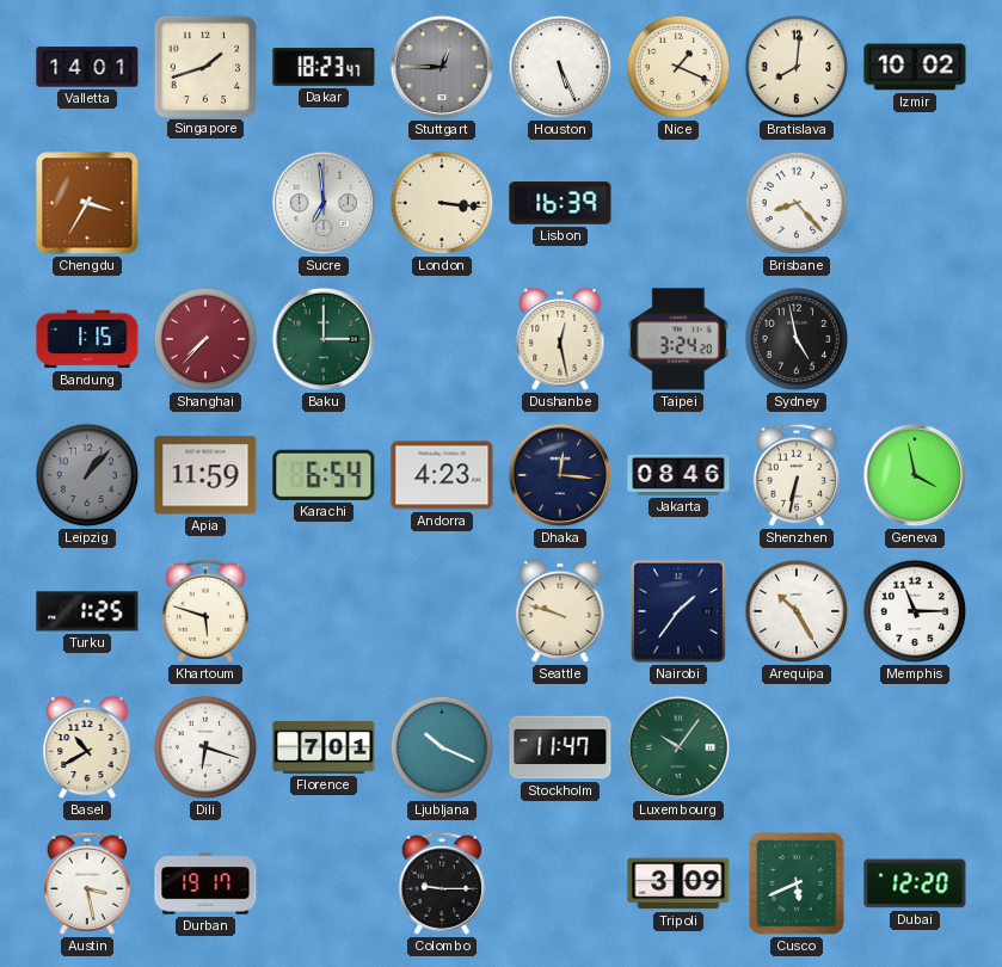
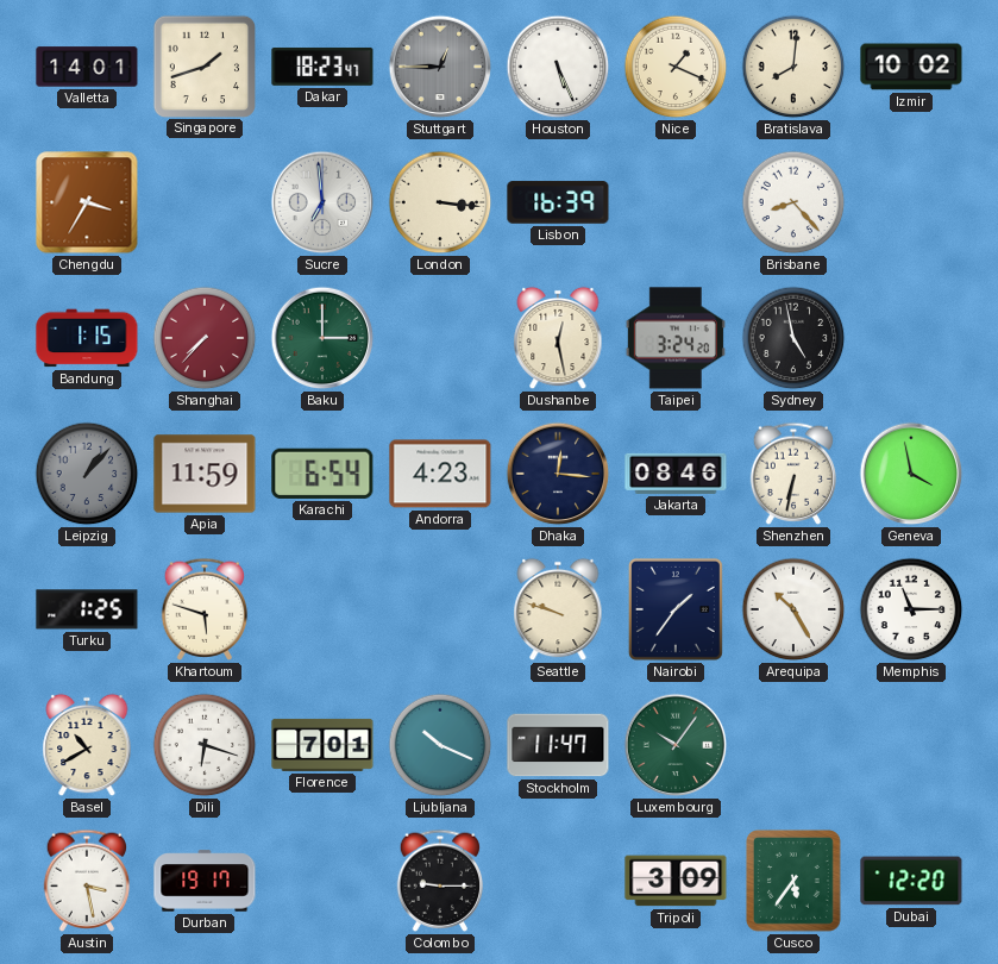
Cusco: 5:41 -> 5:36 (795, 882)
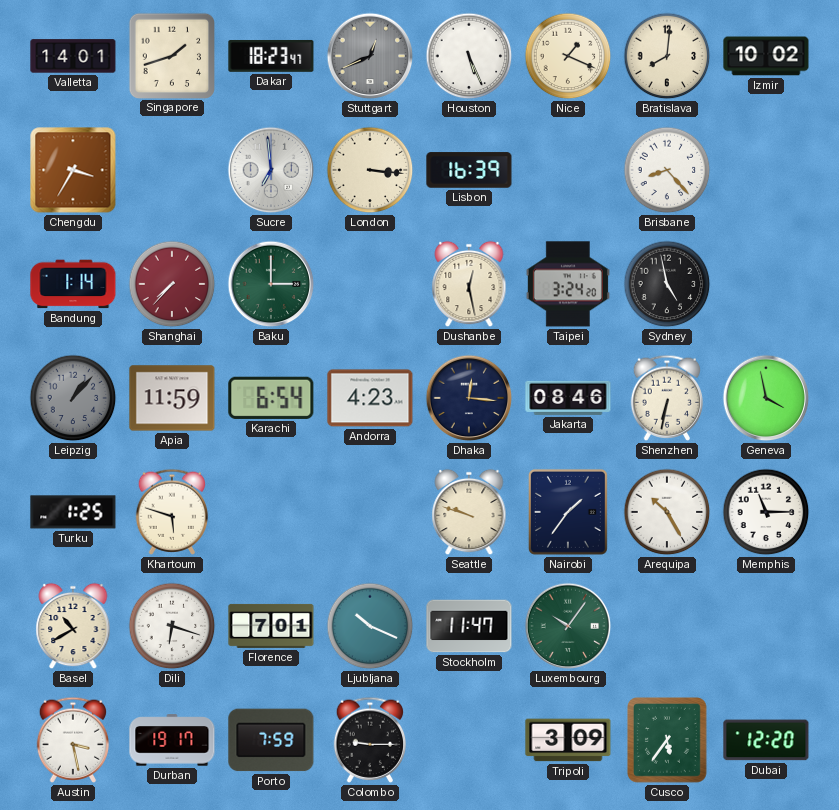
Stuttgart: 12:45 -> 12:41 (370, 56)
Bandung: 1:15 -> 1:14 (73, 284)
Porto: none -> 7:59 (271, 740)
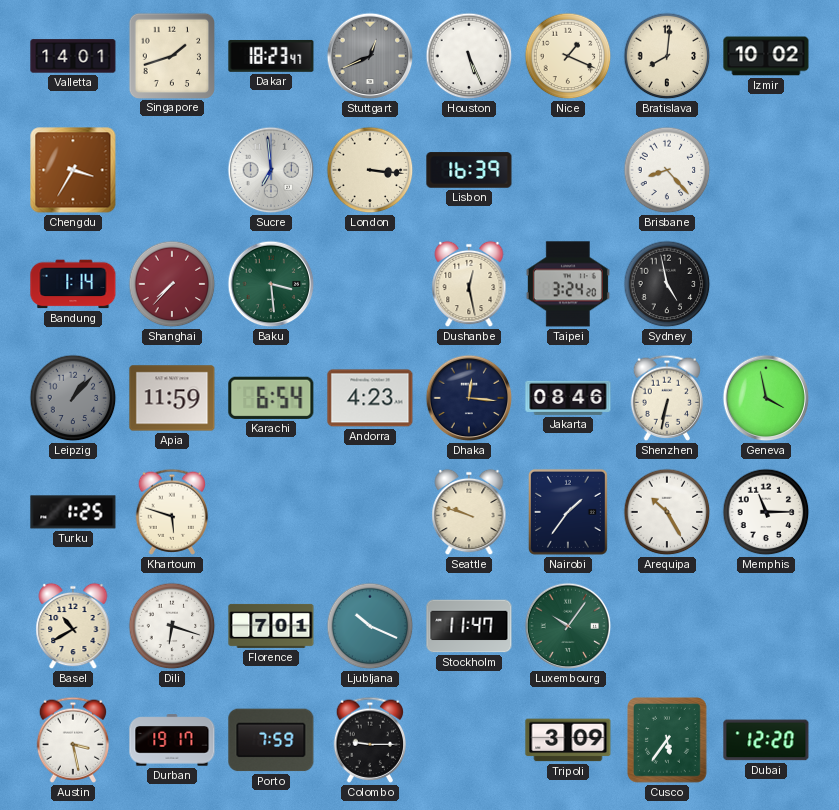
Baku: 3:00 -> 3:29 (271, 284)
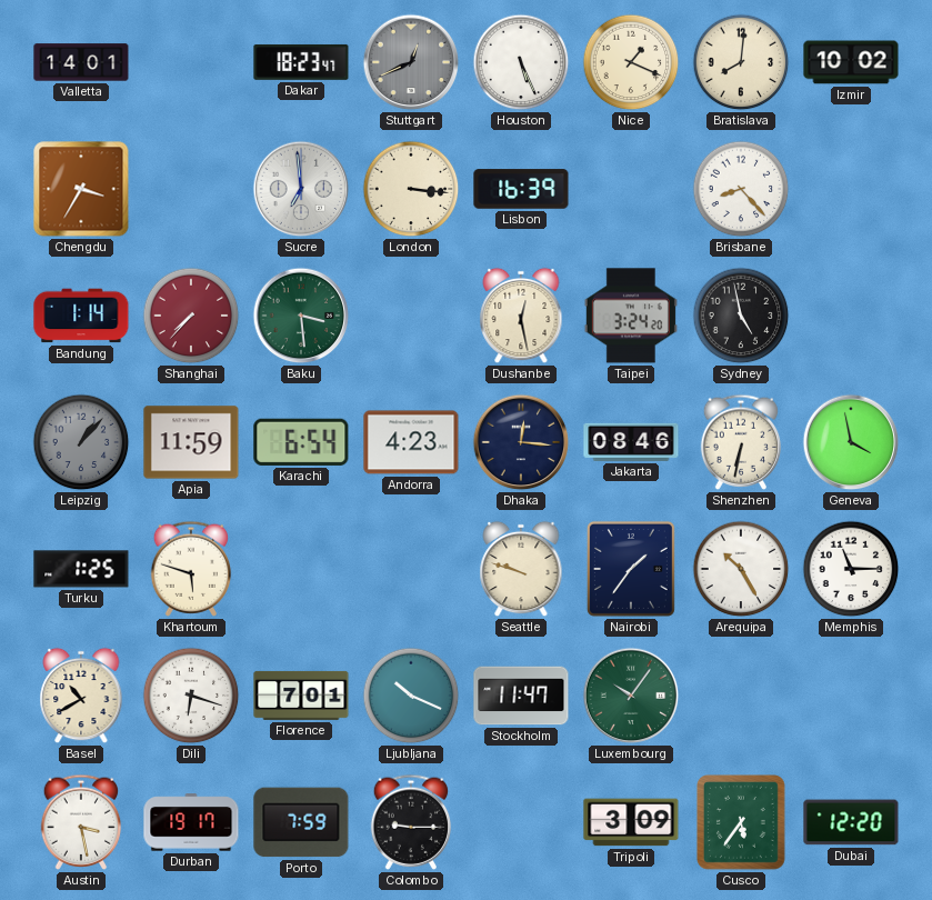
Singapore: 1:42 -> none (171, 55)
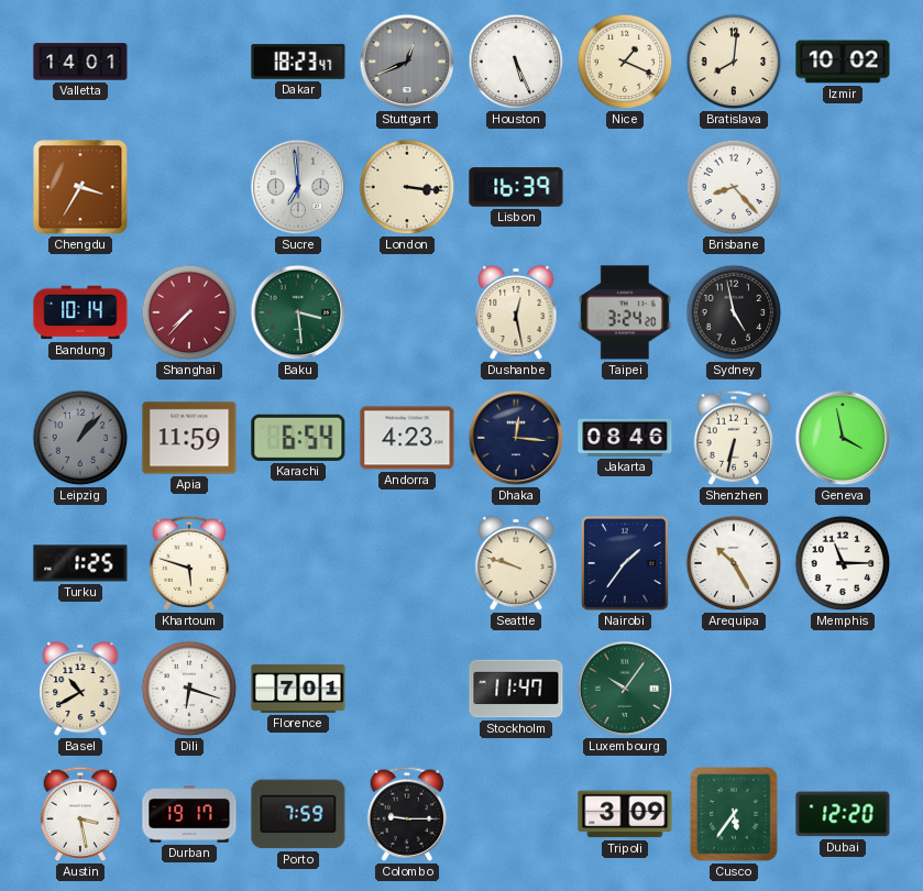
Bandung: 1:14 -> 10:14 (80, 312)
Ljubljana: 10:19 -> none (411, 696)
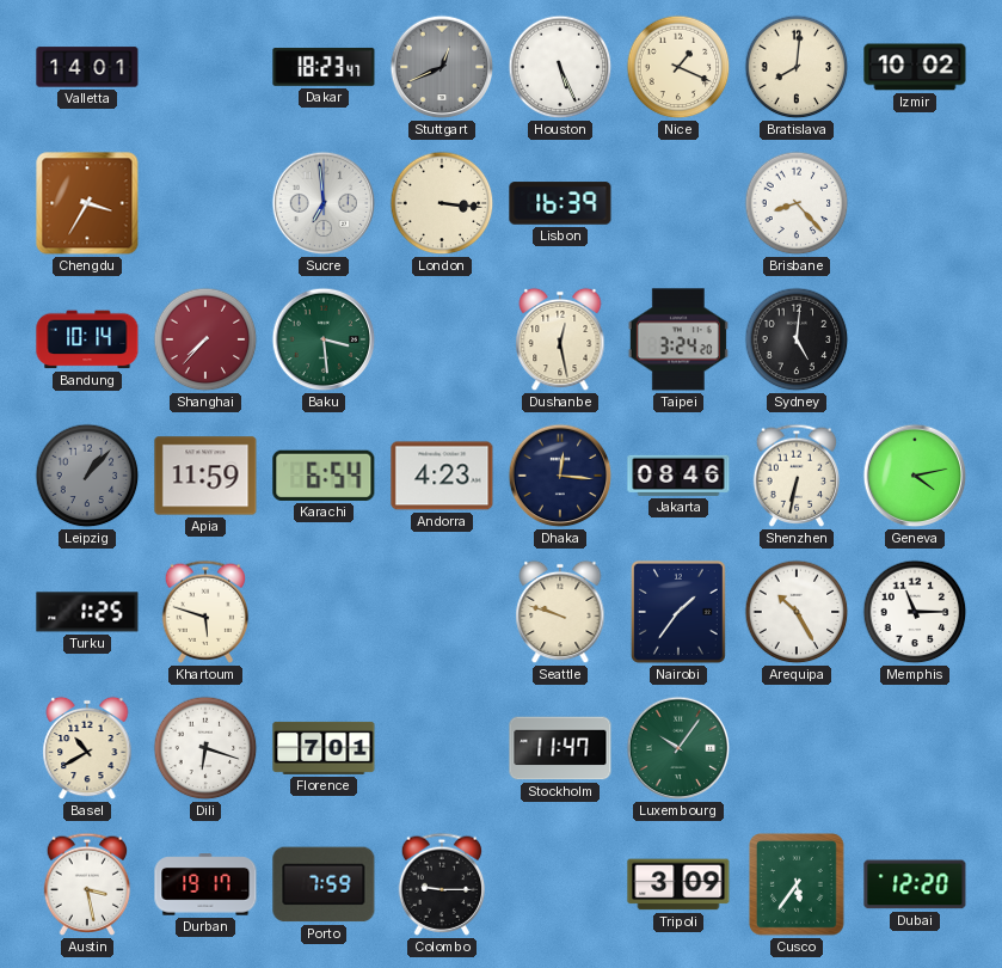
Sydney: 4:58 -> 5:01 (797, 339)
Geneva: 3:58 -> 4:13 (915, 476)
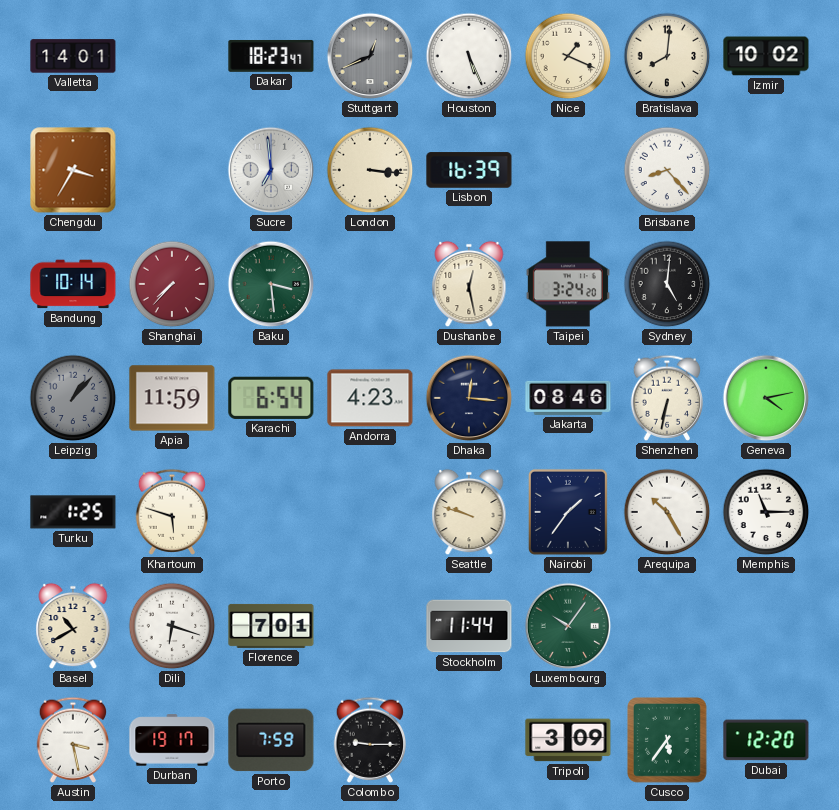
Stockholm: 11:47 -> 11:44 (469, 626)
